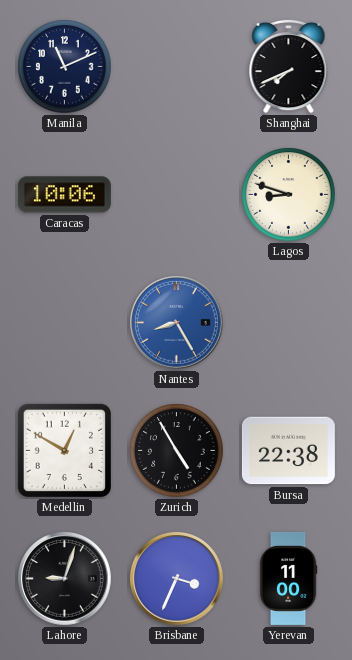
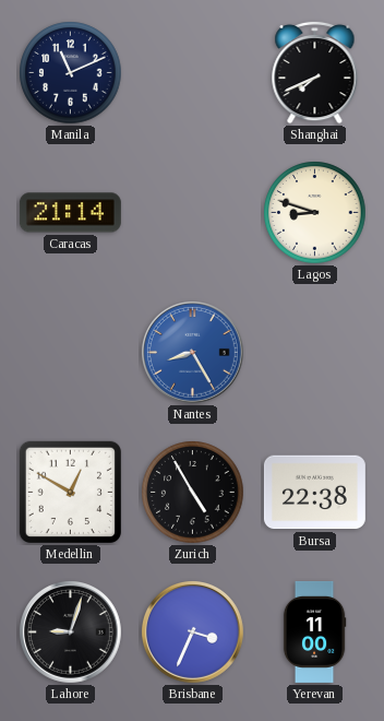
Caracas: 10:06 -> 21:14 (70, 213)
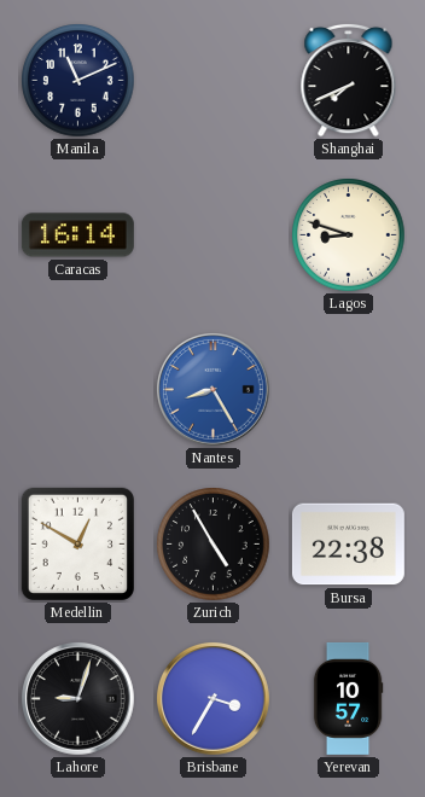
Caracas: 21:14 -> 16:14 (77, 235)
Brisbane: 3:34 -> 3:35 (214, 699)
Yerevan: 11:00 -> 10:57 (348, 698)
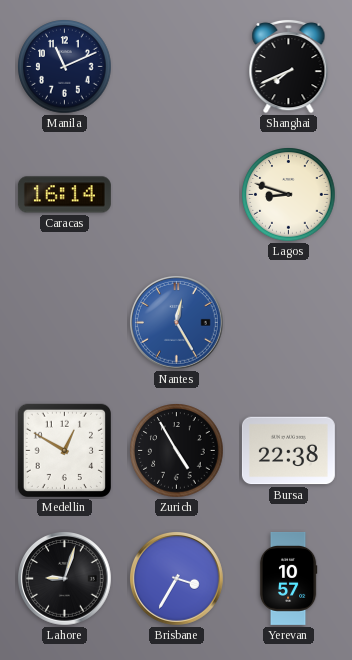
Nantes: 8:25 -> 12:25 (177, 323)
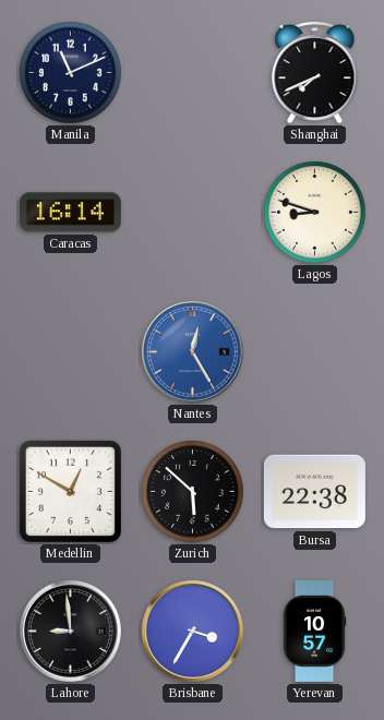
Zurich: 4:55 -> 5:52 (193, 492)
Lahore: 9:03 -> 8:59 (71, 632)
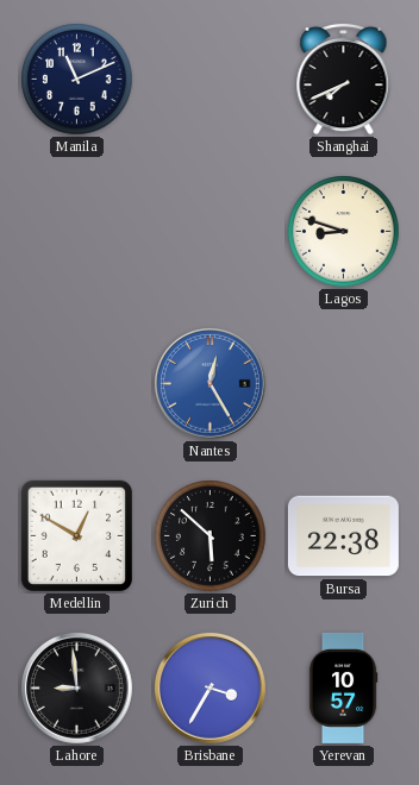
Caracas: 16:14 -> none (70, 213)
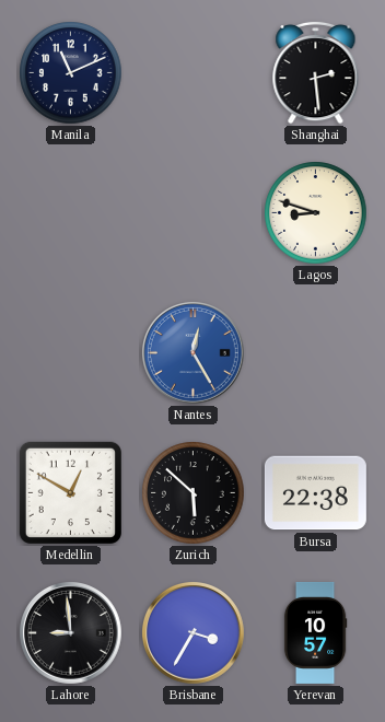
Shanghai: 7:41 -> 2:29 (316, 72)
